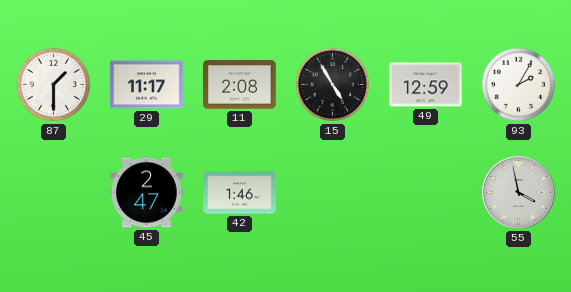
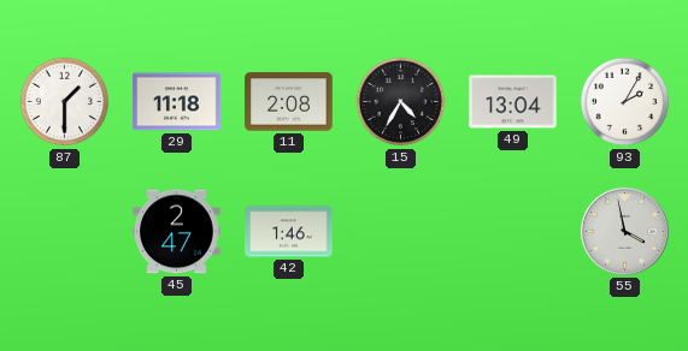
29: 11:17 -> 11:18 (177, 102)
15: 4:55 -> 4:35 (401, 102)
49: 12:59 -> 13:04 (513, 102)
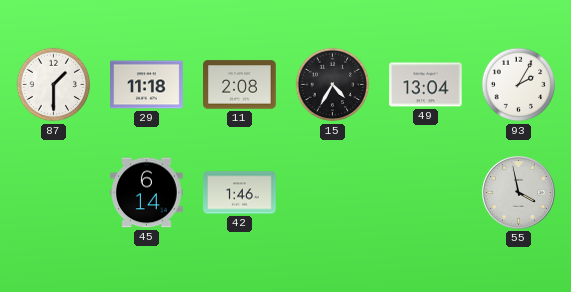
45: 2:47 -> 6:14 (147, 193)
